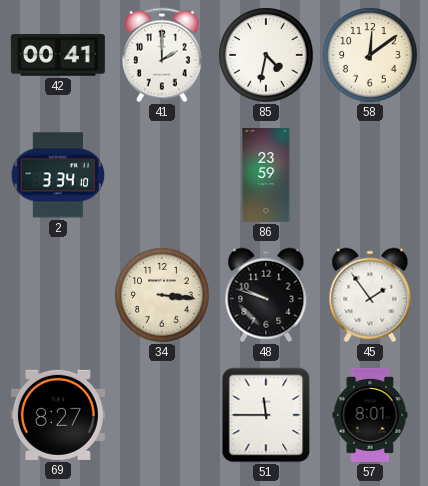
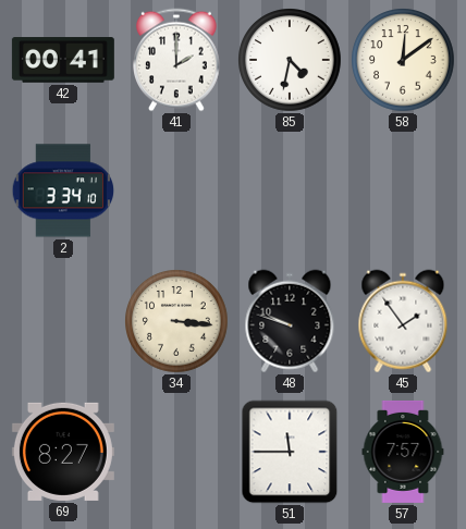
86: 23:59 -> none (266, 175)
57: 8:01 -> 7:57 (403, 452)
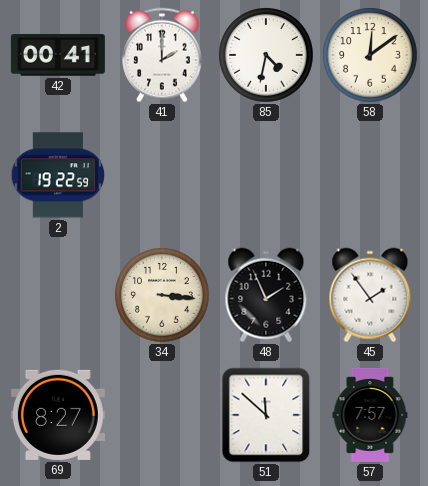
2: 3:34 -> 19:22 (58, 175)
48: 9:48 -> 1:56 (266, 295)
51: 11:45 -> 11:52 (266, 415)
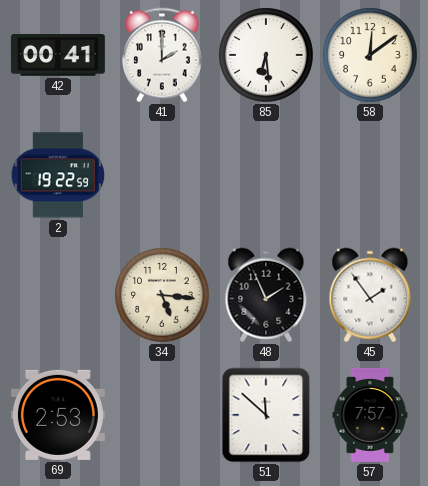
85: 4:32 -> 6:29 (267, 56)
34: 3:16 -> 5:16 (163, 296)
69: 8:27 -> 2:53 (58, 415)
